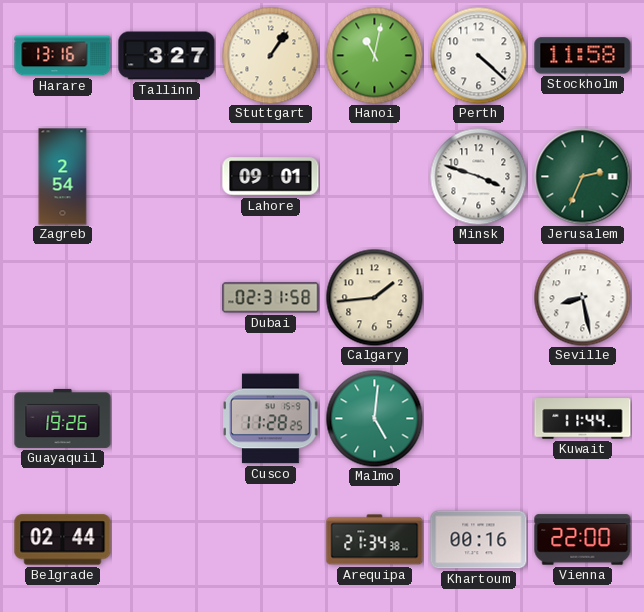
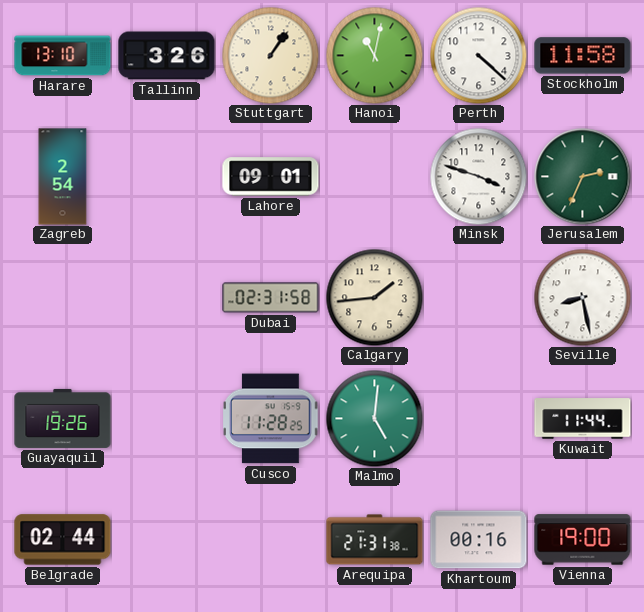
Harare: 13:16 -> 13:10 (63, 56)
Tallinn: 3:27 -> 3:26 (167, 56)
Arequipa: 21:34 -> 21:31 (375, 540)
Vienna: 22:00 -> 19:00 (583, 540)
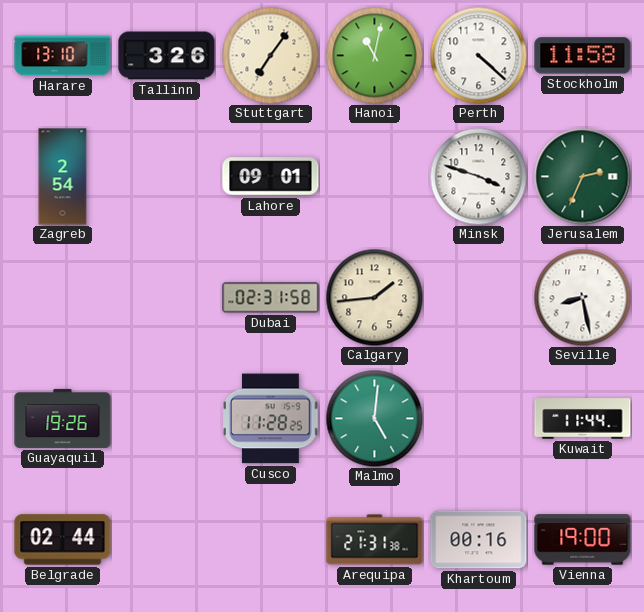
Stuttgart: 1:06 -> 7:06 (270, 55)
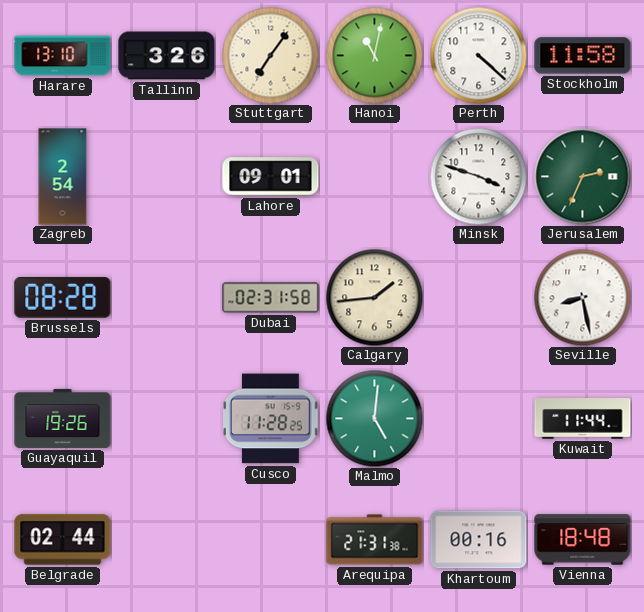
Brussels: none -> 08:28 (63, 297)
Vienna: 19:00 -> 18:48 (583, 540)
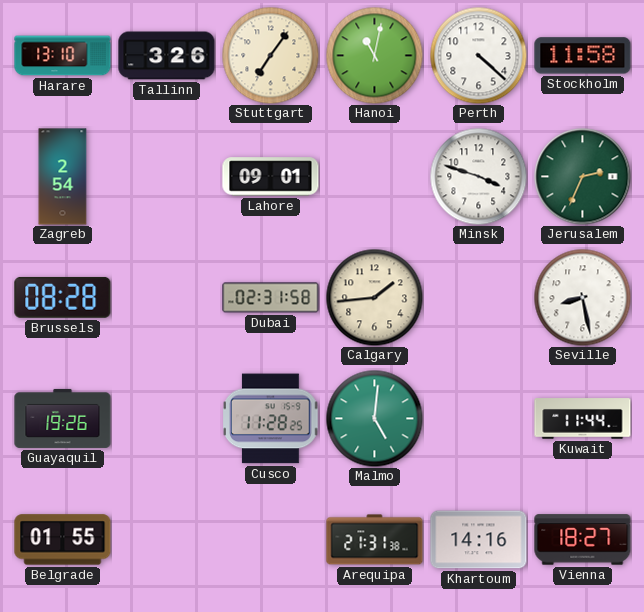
Belgrade: 02:44 -> 01:55 (63, 540)
Khartoum: 00:16 -> 14:16 (479, 540)
Vienna: 18:48 -> 18:27 (583, 540)
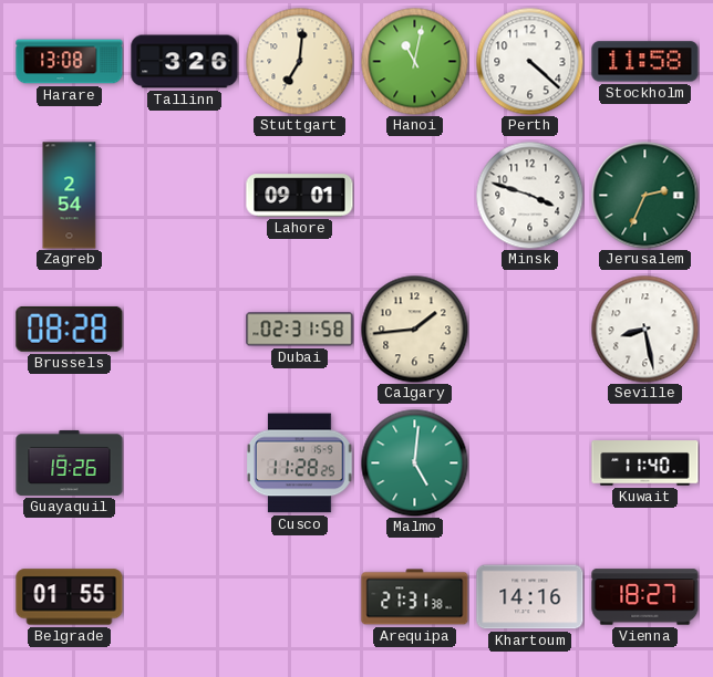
Harare: 13:10 -> 13:08 (70, 62)
Stuttgart: 7:06 -> 7:01 (299, 61)
Kuwait: 11:44 -> 11:40 (645, 464)
